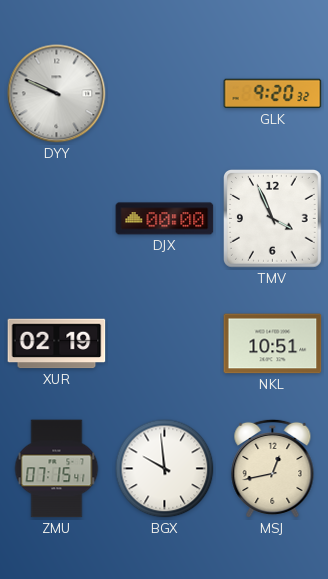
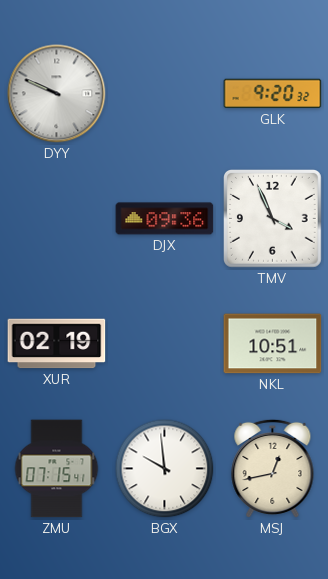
DJX: 00:00 -> 09:36 (165, 219)
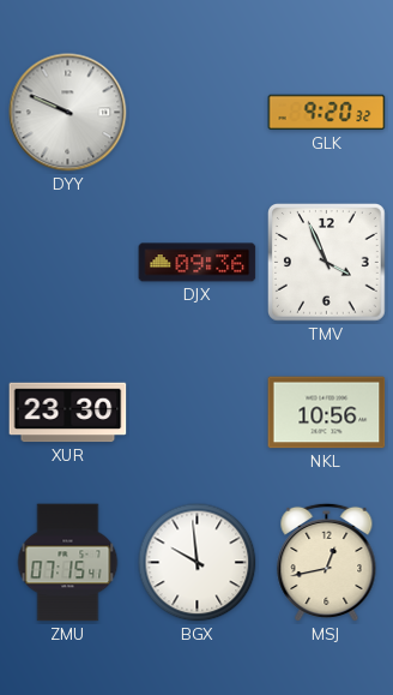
XUR: 02:19 -> 23:30 (68, 413)
NKL: 10:51 -> 10:56 (327, 413)
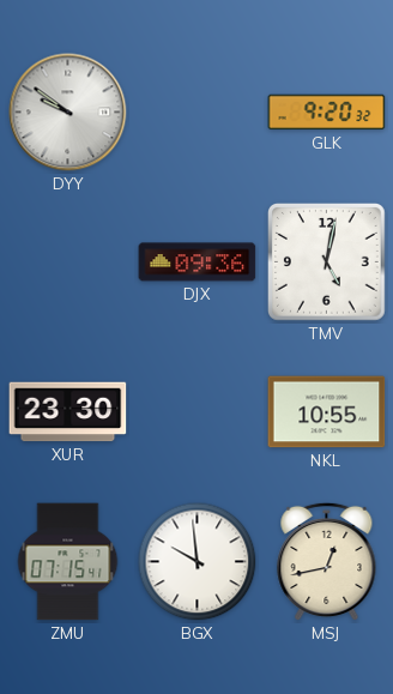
DYY: 9:49 -> 9:51 (68, 113)
TMV: 3:56 -> 5:02 (327, 262)
NKL: 10:56 -> 10:55 (327, 412)
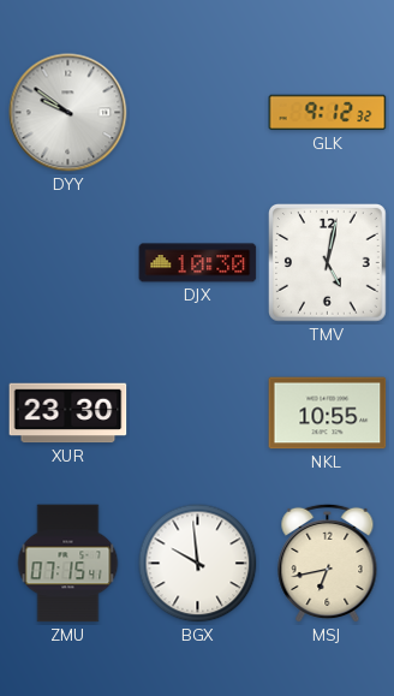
GLK: 9:20 -> 9:12 (328, 113)
DJX: 09:36 -> 10:30 (198, 263)
MSJ: 12:43 -> 6:43 (328, 564)
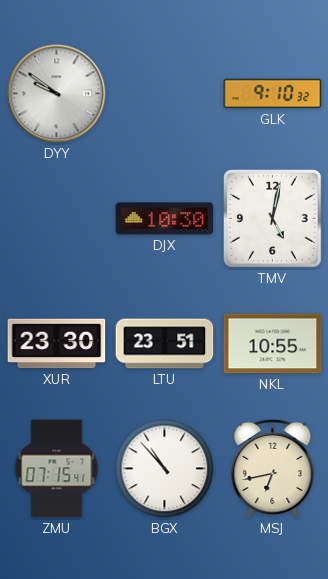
GLK: 9:12 -> 9:10 (273, 94)
LTU: none -> 23:51 (165, 344)
BGX: 9:59 -> 10:53 (165, 469)
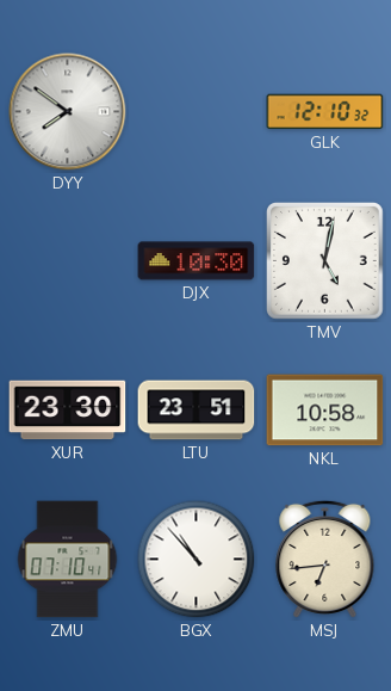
DYY: 9:51 -> 7:51 (68, 112)
GLK: 9:10 -> 12:10 (325, 112)
NKL: 10:55 -> 10:58 (325, 411)
ZMU: 07:15 -> 07:10 (68, 560)
MSJ: 6:43 -> 6:44 (325, 560)
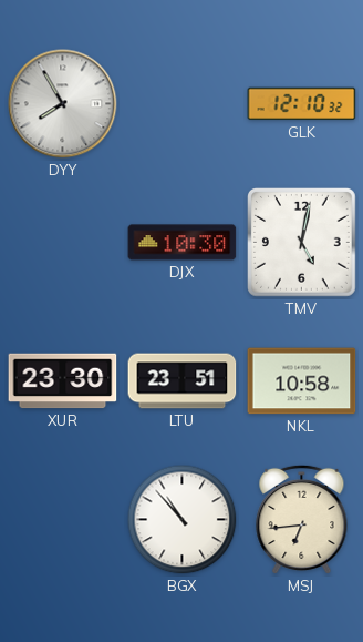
DYY: 7:51 -> 7:55 (63, 104)
ZMU: 07:10 -> none (68, 560)
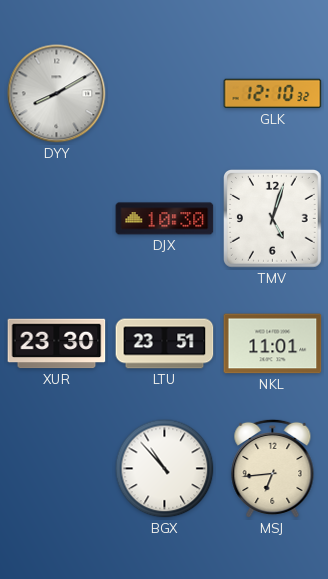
DYY: 7:55 -> 8:10 (57, 94)
TMV: 5:02 -> 5:03 (273, 219)
NKL: 10:58 -> 11:01 (273, 344)
